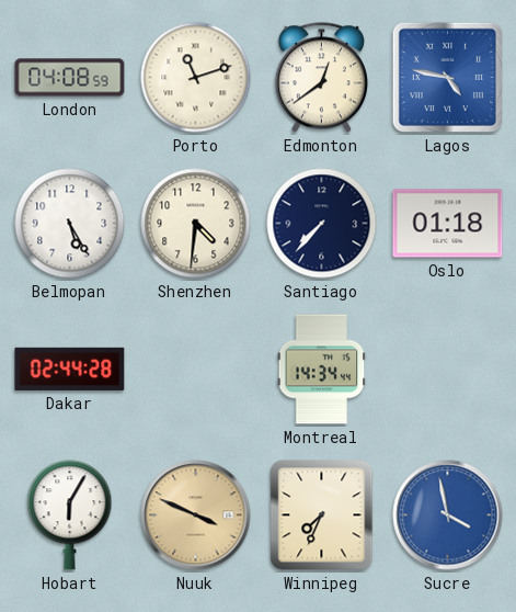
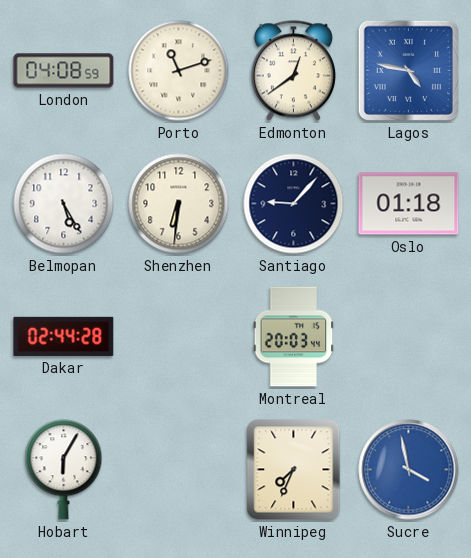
Shenzhen: 4:31 -> 6:31 (179, 204)
Santiago: 7:37 -> 9:07 (294, 204)
Montreal: 14:34 -> 20:03 (294, 337)
Nuuk: 3:49 -> none (196, 515)
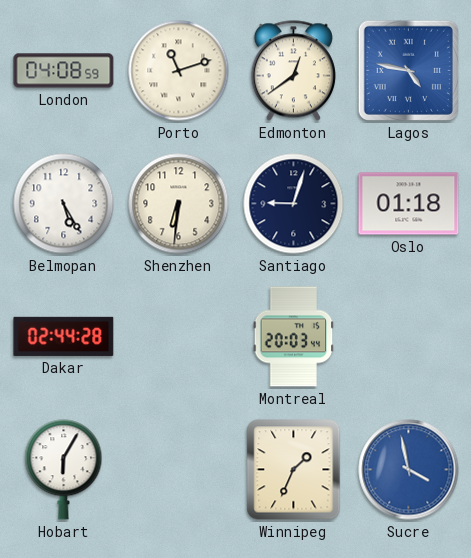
Santiago: 9:07 -> 9:03 (294, 204)
Winnipeg: 7:34 -> 1:34 (294, 470)
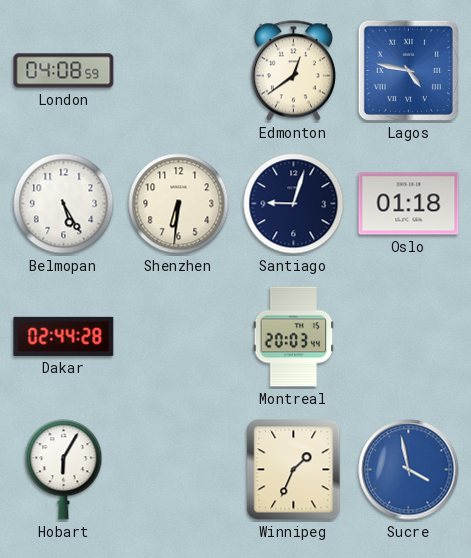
Porto: 11:12 -> none (179, 71)
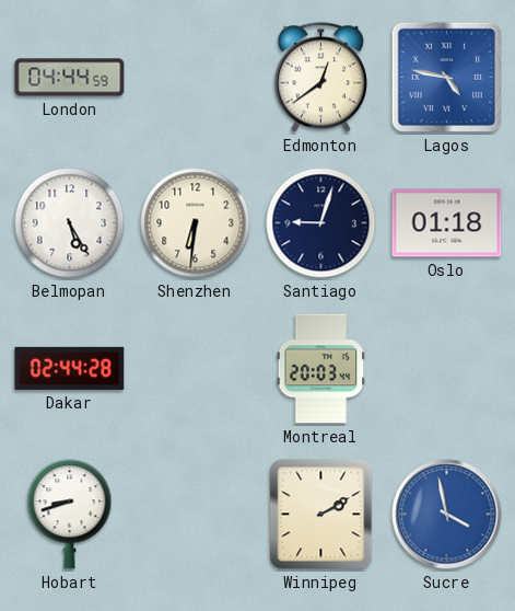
London: 04:08 -> 04:44 (70, 78)
Hobart: 6:05 -> 8:42 (70, 515)
Winnipeg: 1:34 -> 2:10 (321, 515)
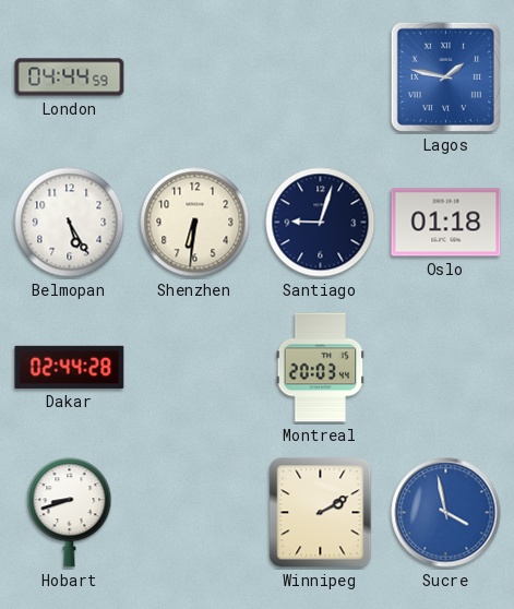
Edmonton: 12:39 -> none (320, 78)
Lagos: 4:47 -> 1:47 (445, 76)
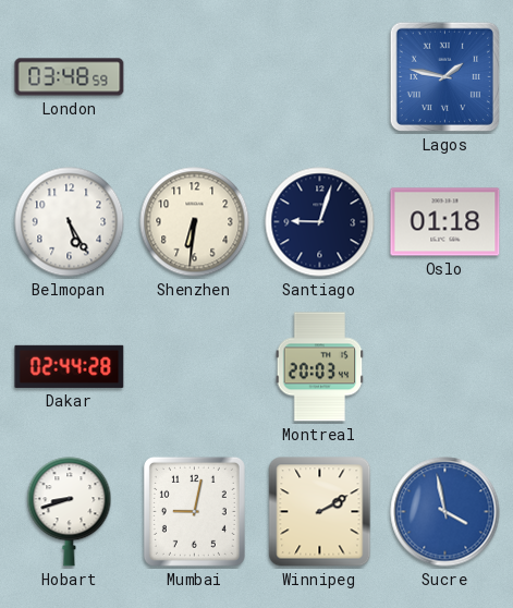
London: 04:44 -> 03:48 (70, 77)
Mumbai: none -> 9:02 (194, 511)
